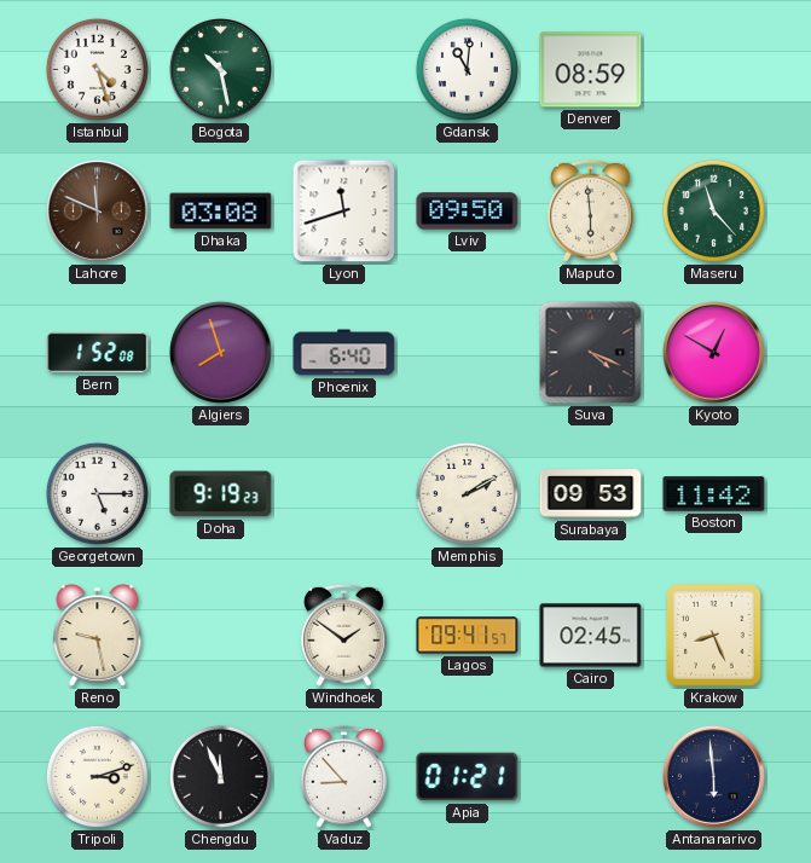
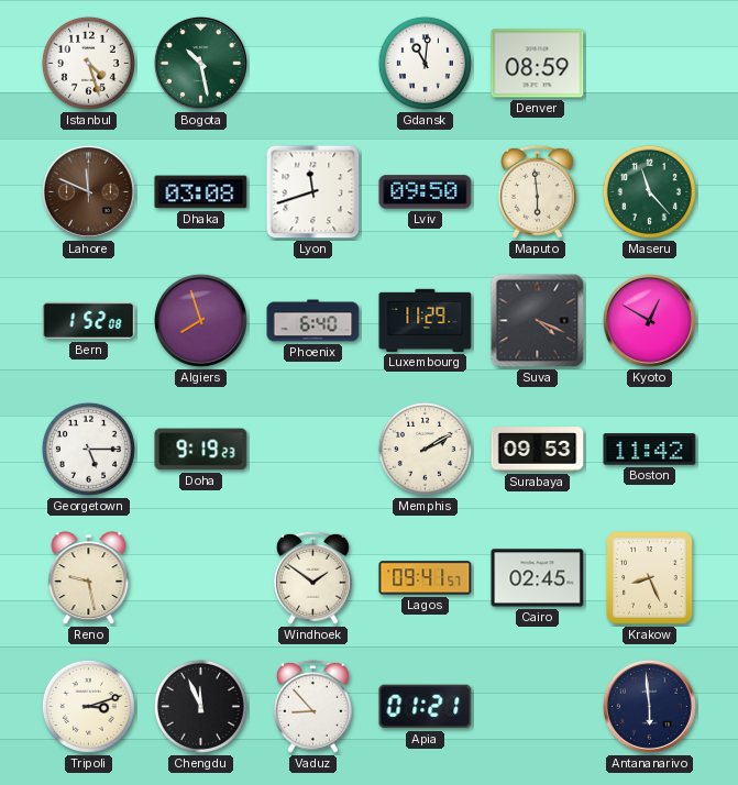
Luxembourg: none -> 11:29 (426, 320)
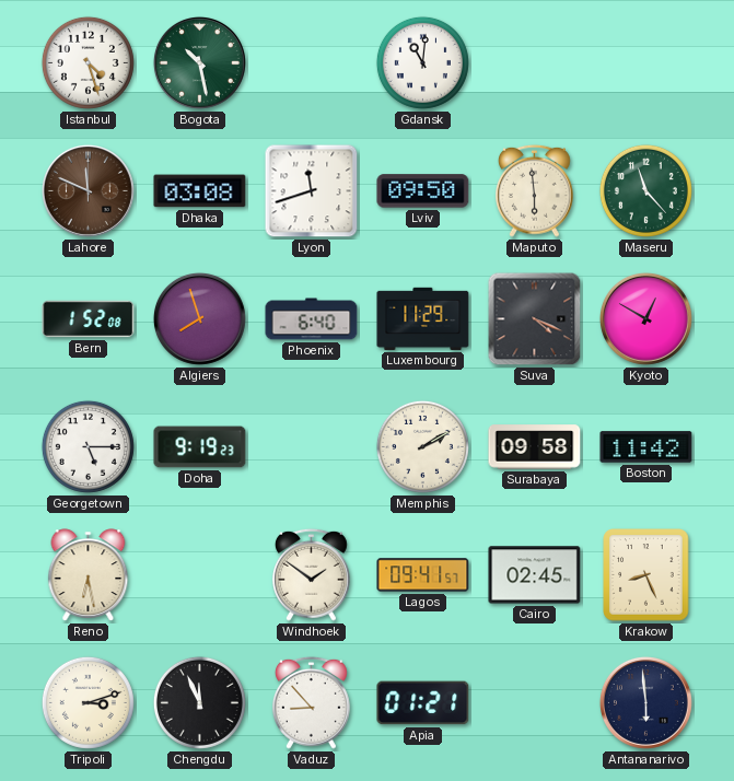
Denver: 08:59 -> none (538, 64)
Surabaya: 09:53 -> 09:58 (535, 447)
Reno: 9:28 -> 6:28 (89, 575)
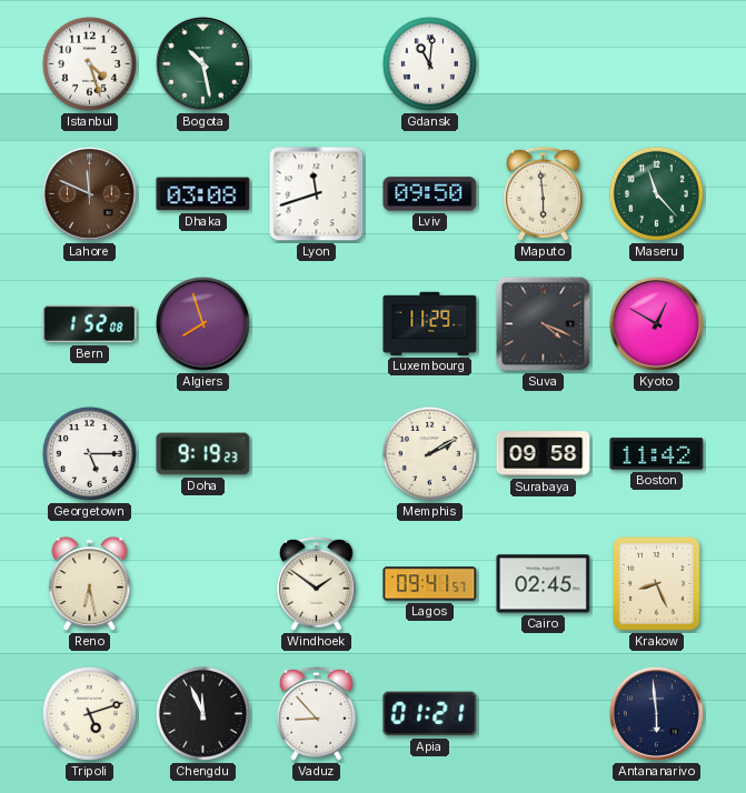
Phoenix: 6:40 -> none (312, 319)
Tripoli: 3:12 -> 5:12 (89, 713)
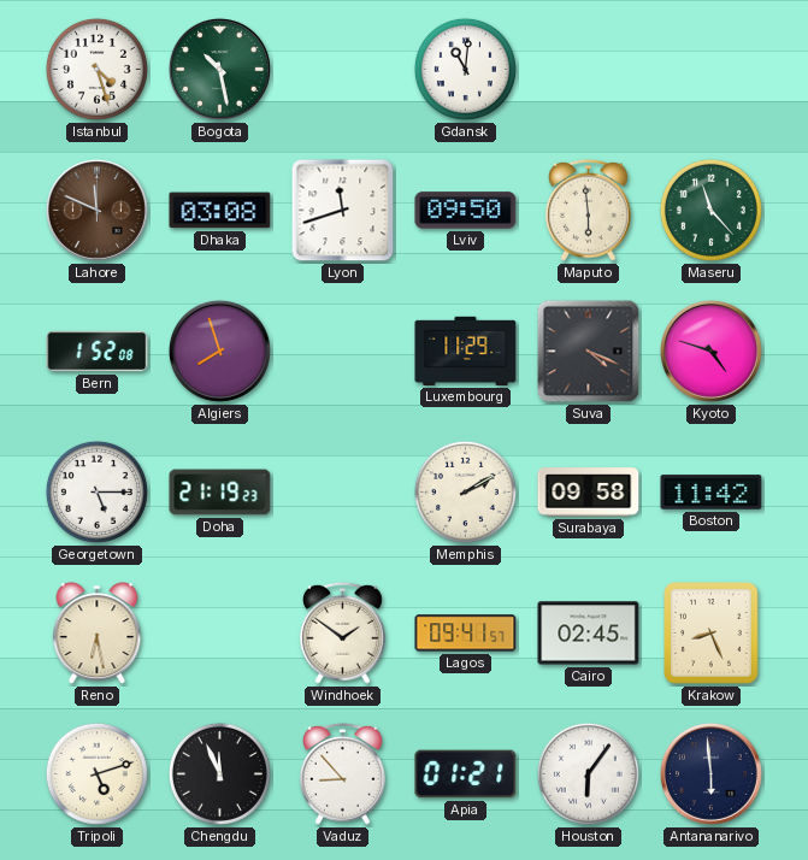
Kyoto: 12:50 -> 4:48 (710, 351)
Doha: 9:19 -> 21:19 (220, 493)
Houston: none -> 6:06 (588, 773)
